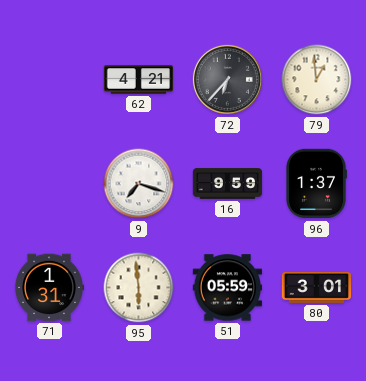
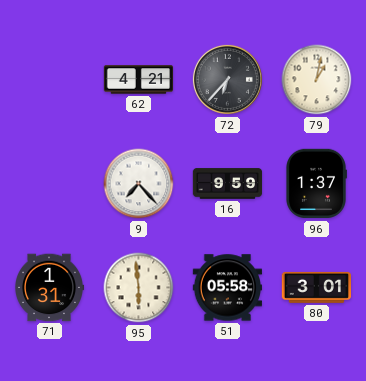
79: 12:59 -> 1:02 (317, 80)
9: 7:18 -> 7:23 (139, 184)
51: 05:59 -> 05:58 (228, 288)
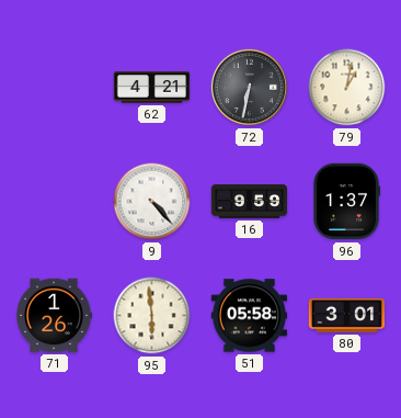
72: 6:37 -> 6:32 (249, 87)
9: 7:23 -> 4:23 (152, 202)
71: 1:31 -> 1:26 (54, 316)
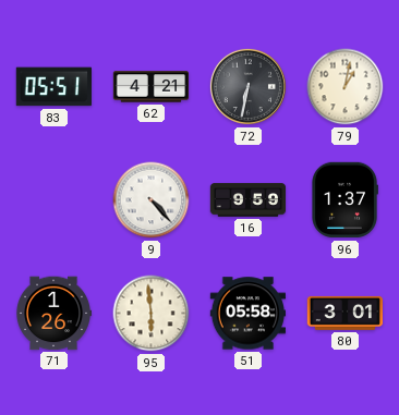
83: none -> 05:51 (53, 87)
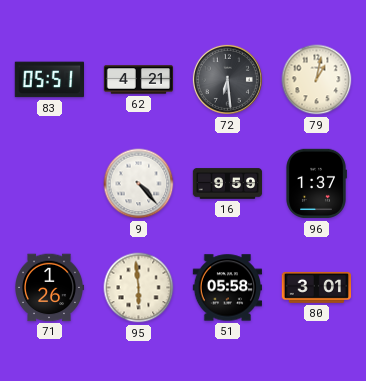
72: 6:32 -> 6:29 (227, 79)
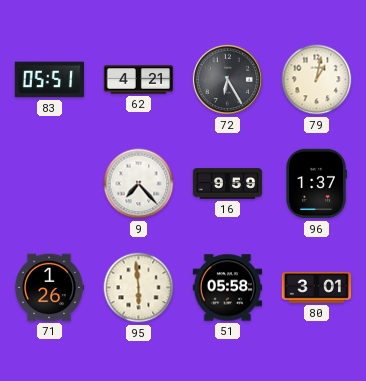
72: 6:29 -> 6:25 (227, 79)
9: 4:23 -> 7:23 (139, 184)
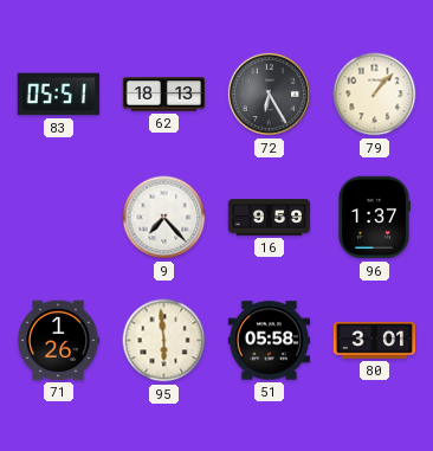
62: 4:21 -> 18:13 (164, 95)
79: 1:02 -> 1:07 (375, 95)
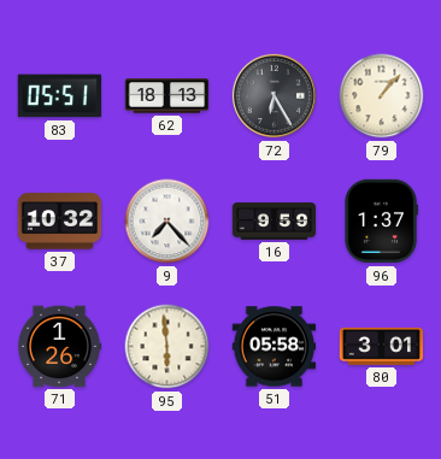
37: none -> 10:32 (60, 222)
